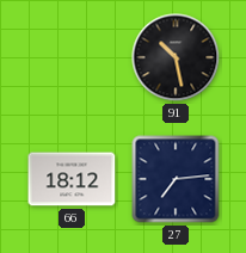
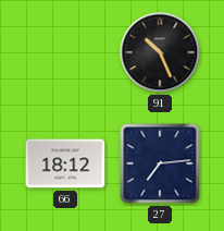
91: 10:28 -> 10:26 (160, 52)
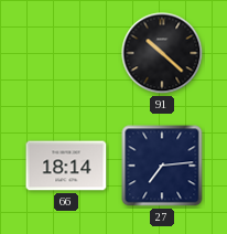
91: 10:26 -> 10:22 (162, 53)
66: 18:12 -> 18:14 (66, 166)
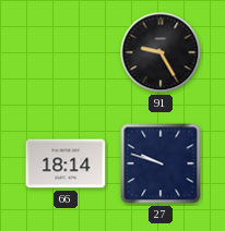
91: 10:22 -> 9:25 (161, 52)
27: 7:14 -> 9:48 (161, 163)
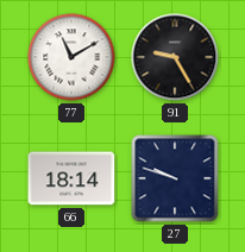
77: none -> 11:10 (71, 57)
